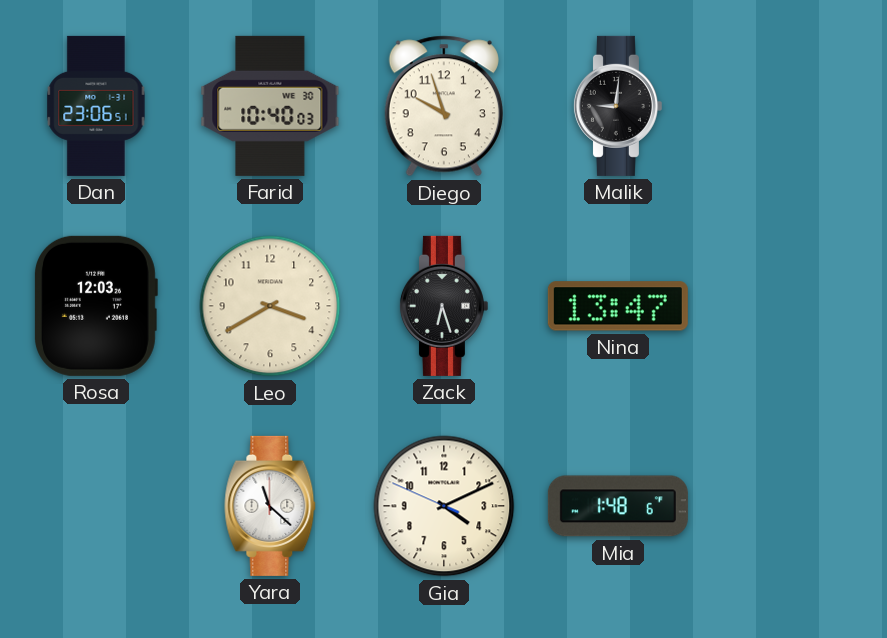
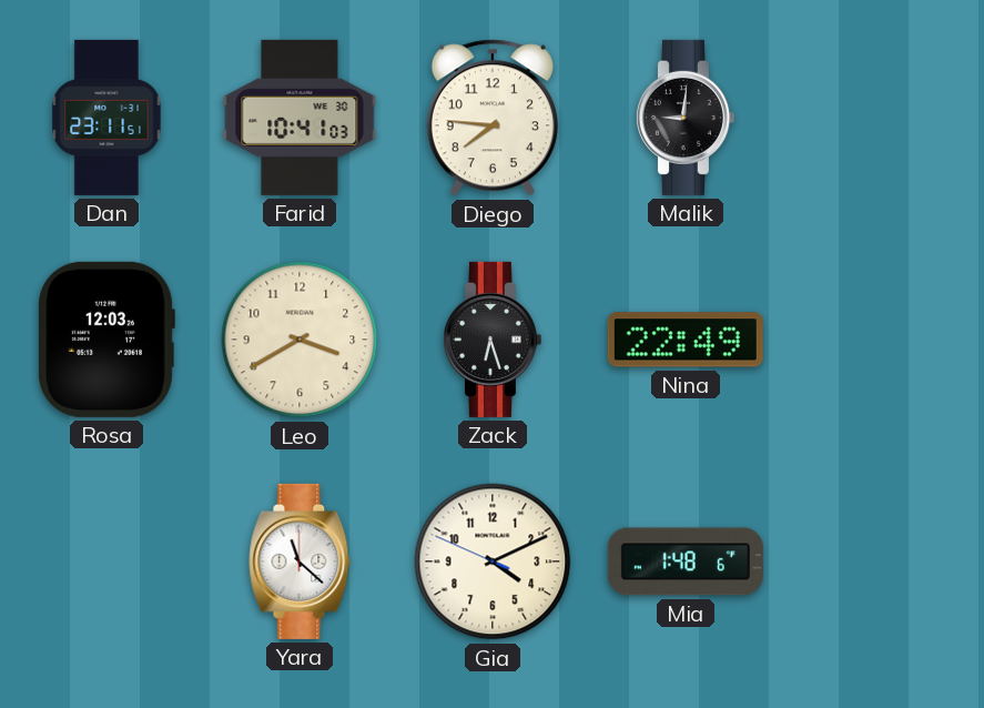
Dan: 23:06 -> 23:11 (106, 118)
Farid: 10:40 -> 10:41 (300, 118)
Diego: 9:57 -> 7:46 (493, 118)
Nina: 13:47 -> 22:49 (686, 340)
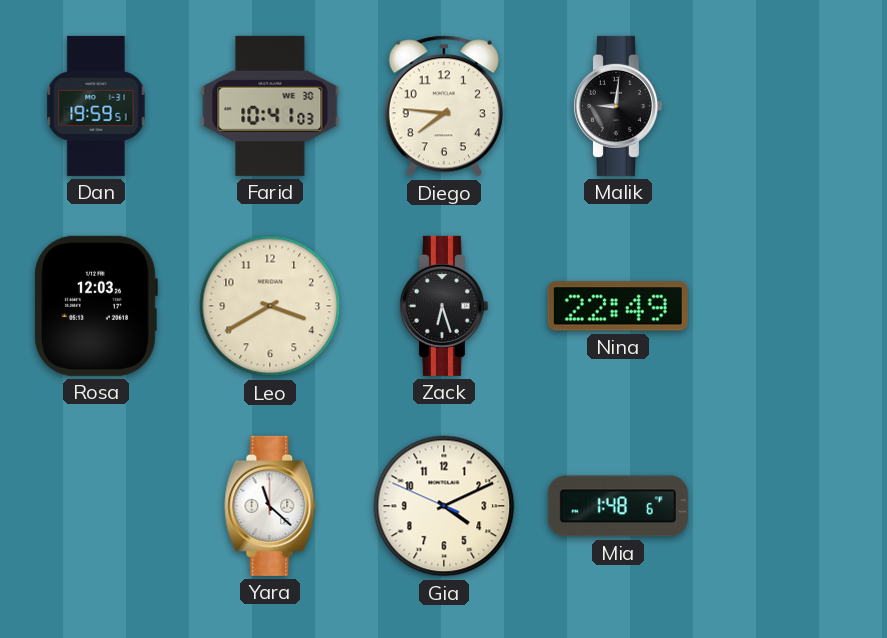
Dan: 23:11 -> 19:59 (96, 106)
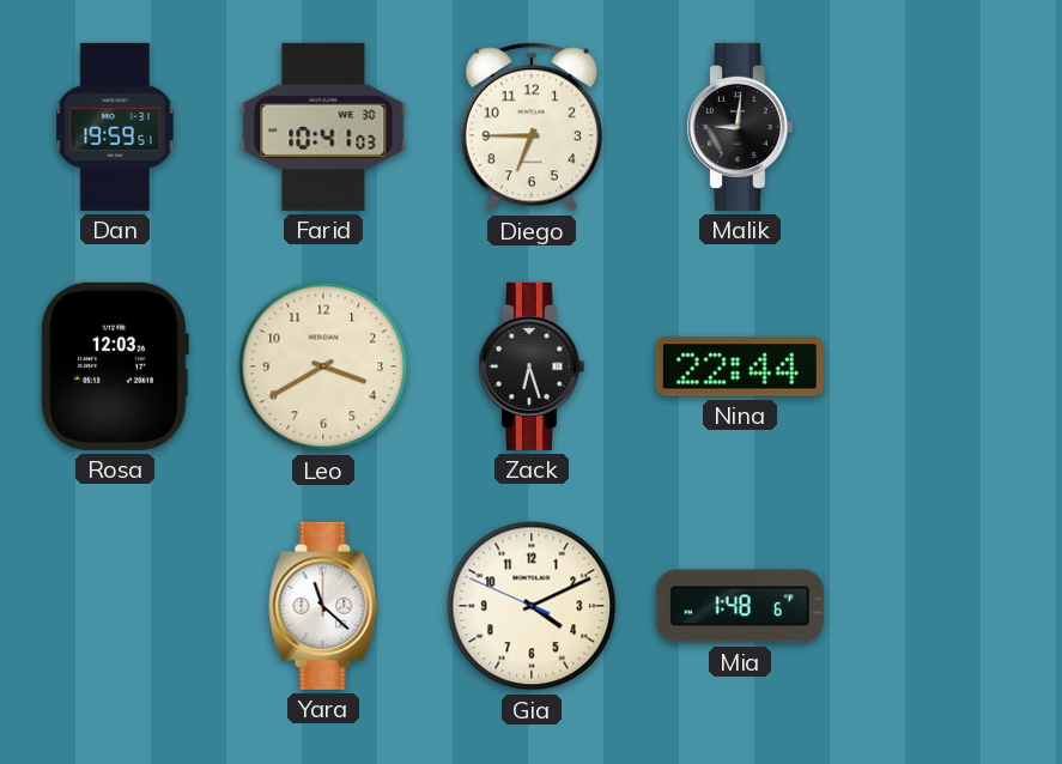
Diego: 7:46 -> 6:45 (532, 127)
Nina: 22:49 -> 22:44 (740, 366)
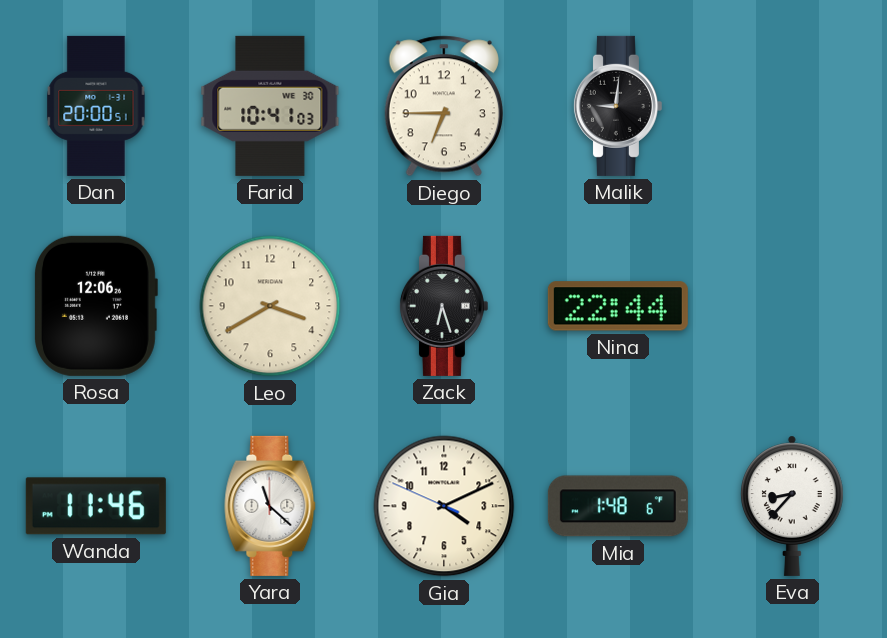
Dan: 19:59 -> 20:00 (96, 106)
Rosa: 12:03 -> 12:06 (96, 306)
Wanda: none -> 11:46 (96, 506)
Eva: none -> 8:37 (792, 506)
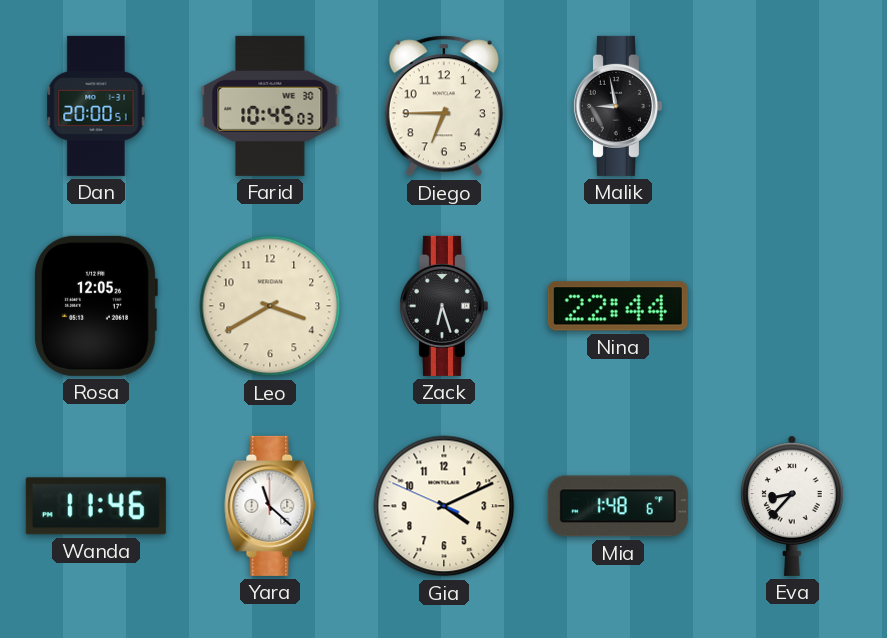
Farid: 10:41 -> 10:45 (270, 106)
Malik: 9:01 -> 8:58 (617, 106)
Rosa: 12:06 -> 12:05 (96, 306)
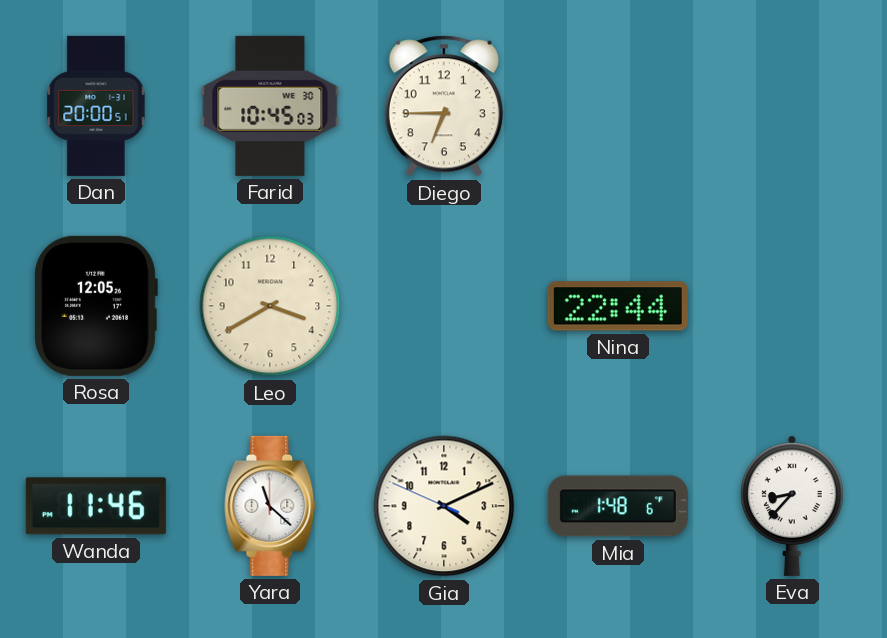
Malik: 8:58 -> none (617, 106)
Zack: 6:27 -> none (443, 306)
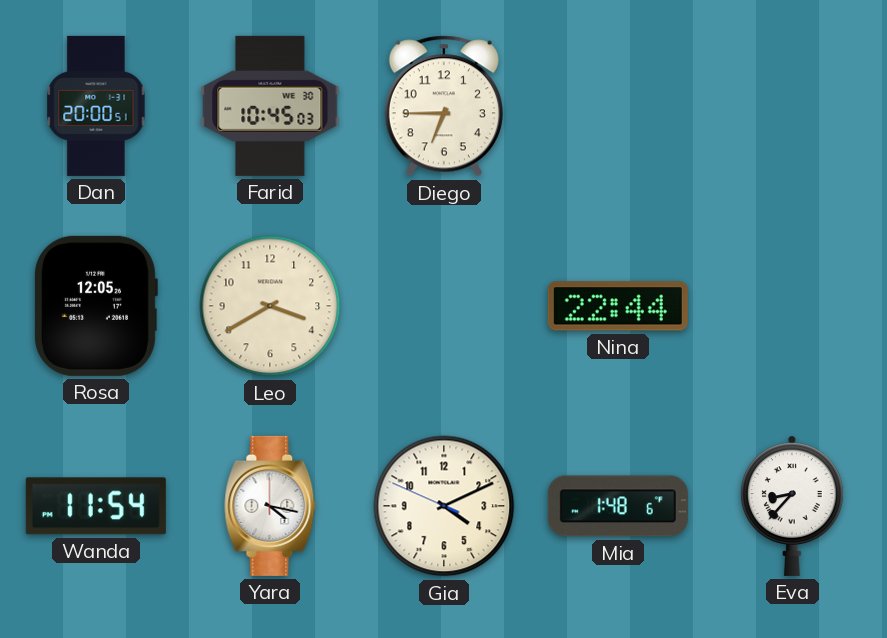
Wanda: 11:46 -> 11:54 (96, 506)
Yara: 11:22 -> 4:17 (270, 506)
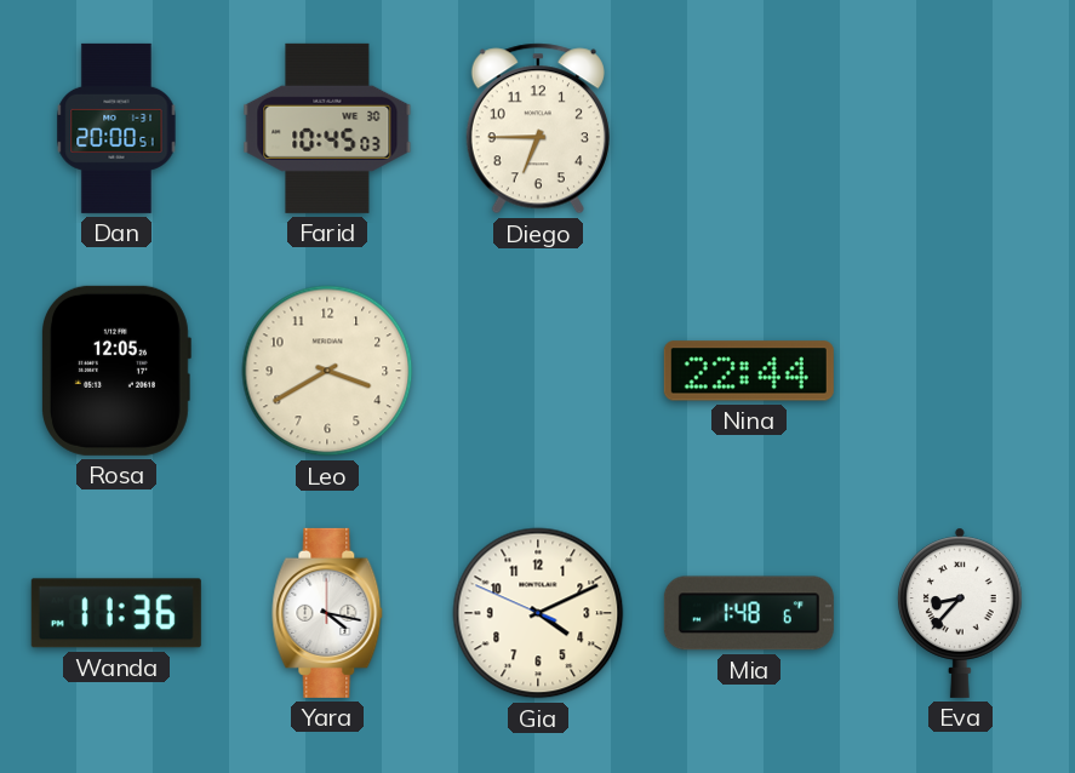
Wanda: 11:54 -> 11:36 (116, 613)
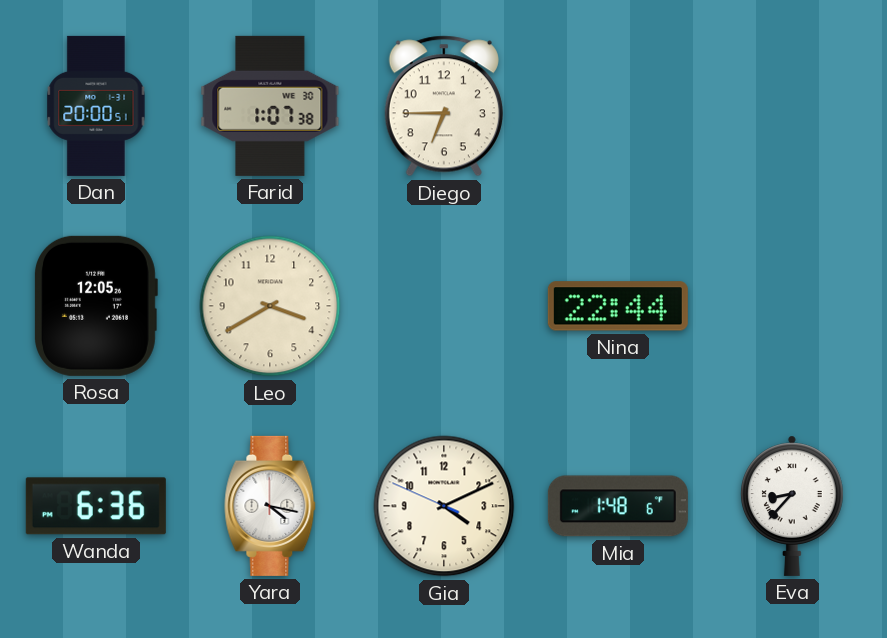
Farid: 10:45 -> 1:07 (270, 106)
Wanda: 11:36 -> 6:36 (96, 506)
